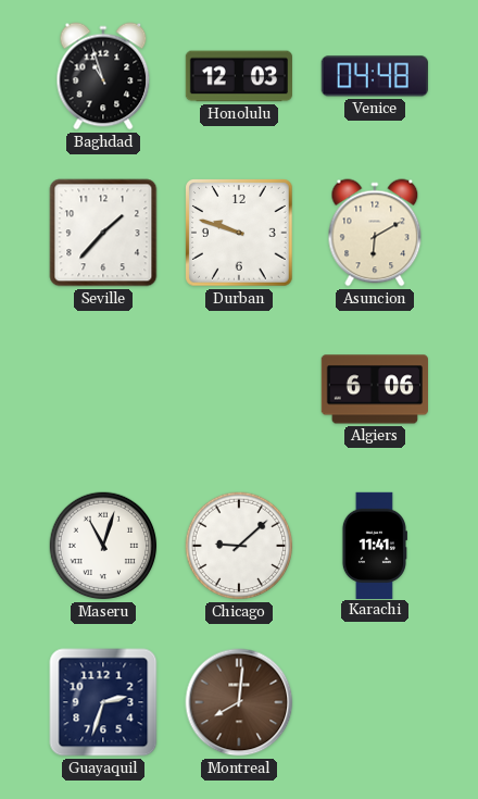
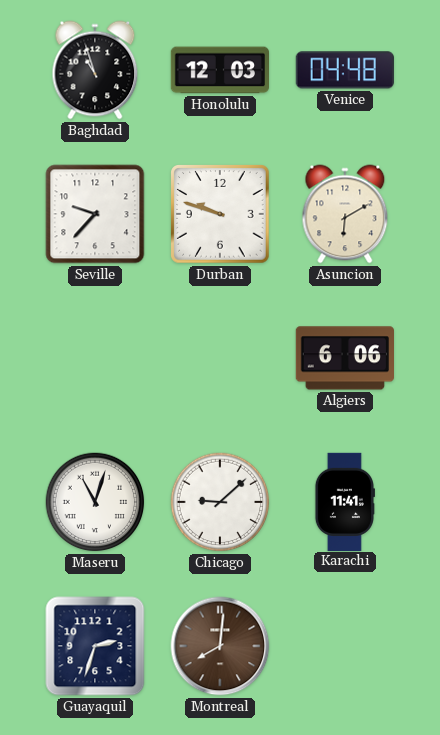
Seville: 1:37 -> 9:37 (95, 214)
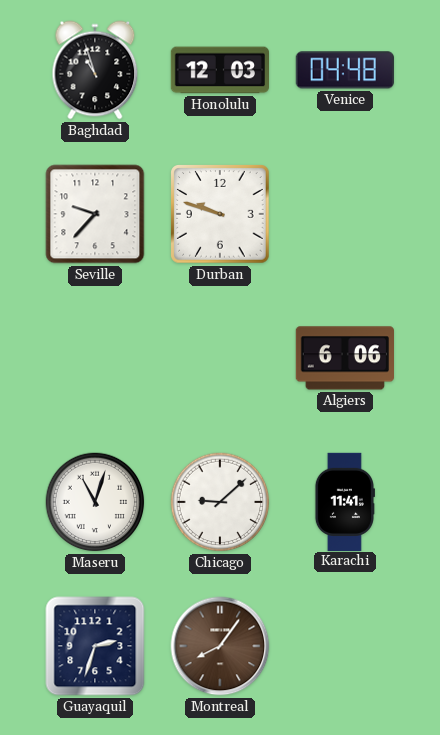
Asuncion: 6:10 -> none (345, 214)
Montreal: 8:01 -> 8:06 (220, 646)
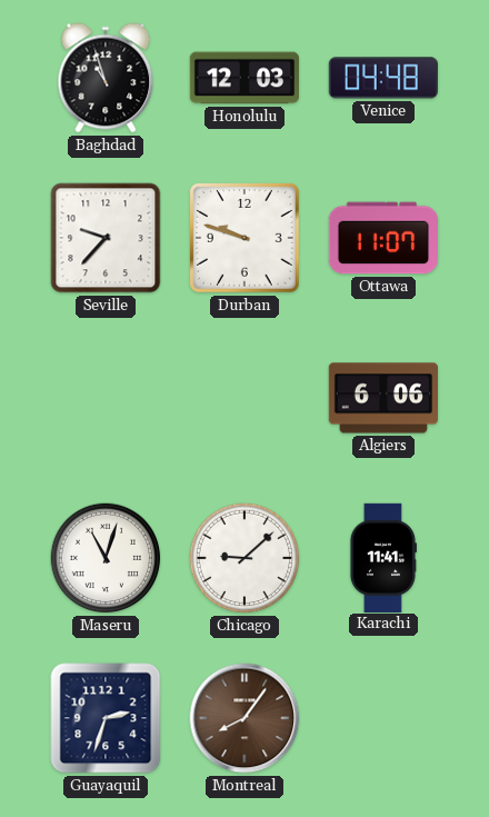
Ottawa: none -> 11:07 (382, 238)
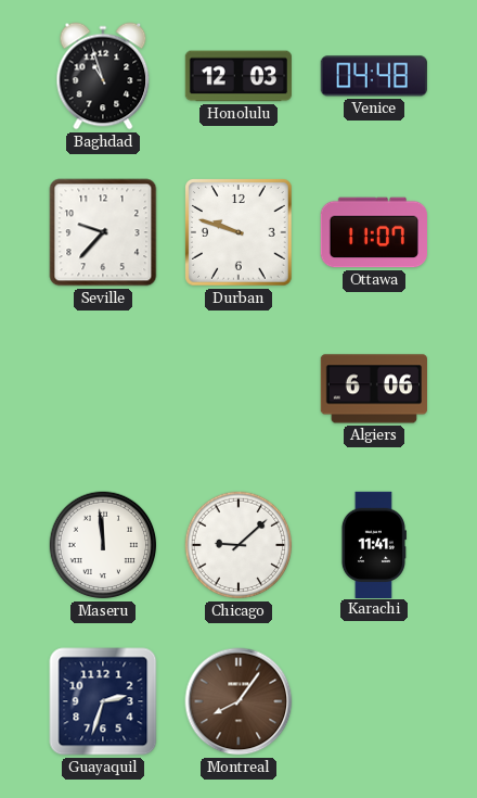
Maseru: 11:03 -> 11:59 (103, 545)
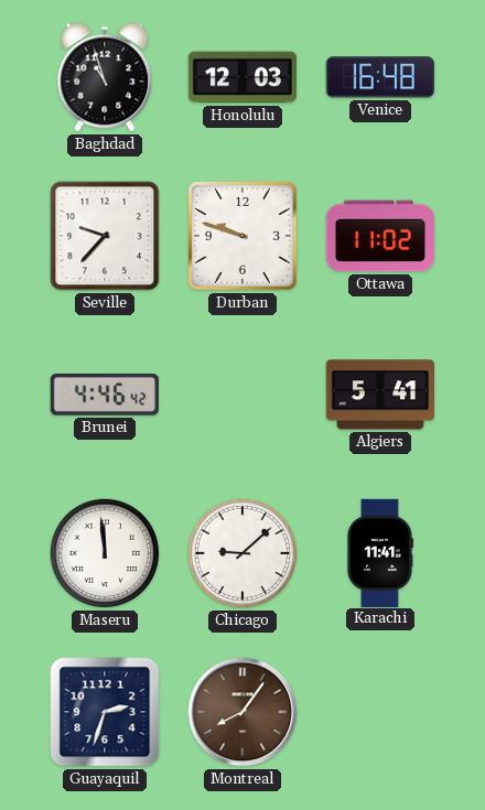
Venice: 04:48 -> 16:48 (380, 77)
Ottawa: 11:07 -> 11:02 (379, 236)
Brunei: none -> 4:46 (105, 396)
Algiers: 6:06 -> 5:41 (379, 395)
